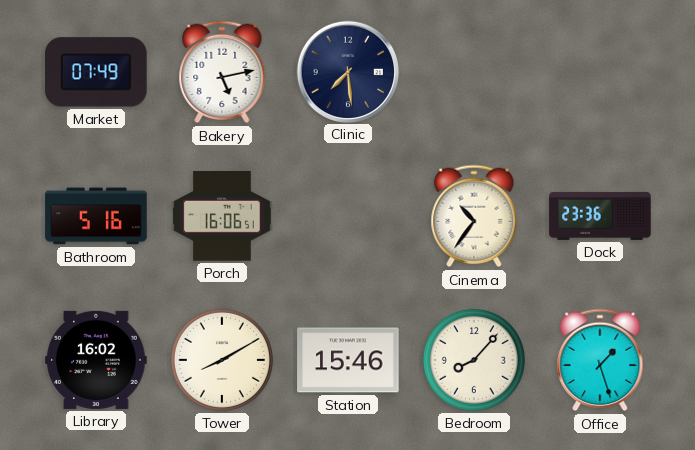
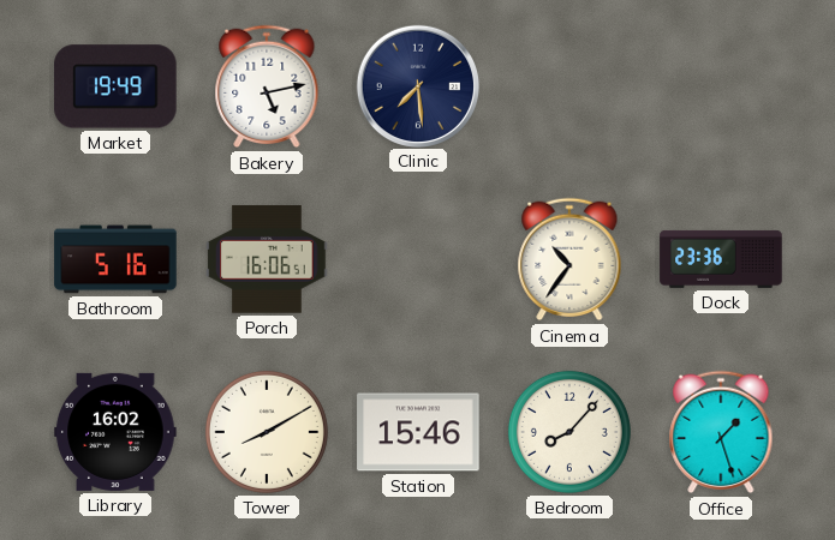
Market: 07:49 -> 19:49 (115, 86)
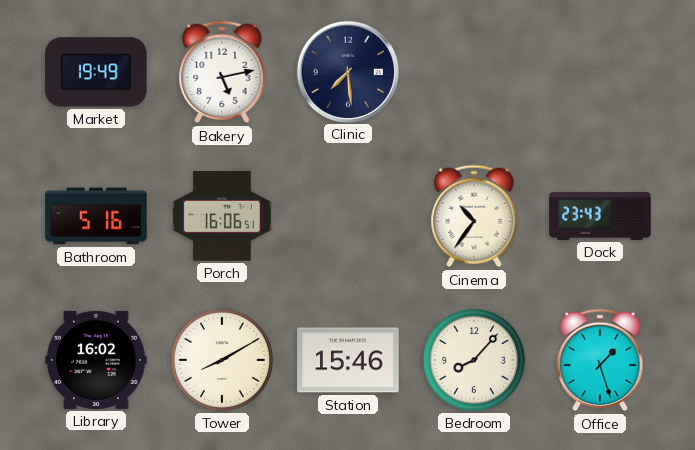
Dock: 23:36 -> 23:43 (600, 216)
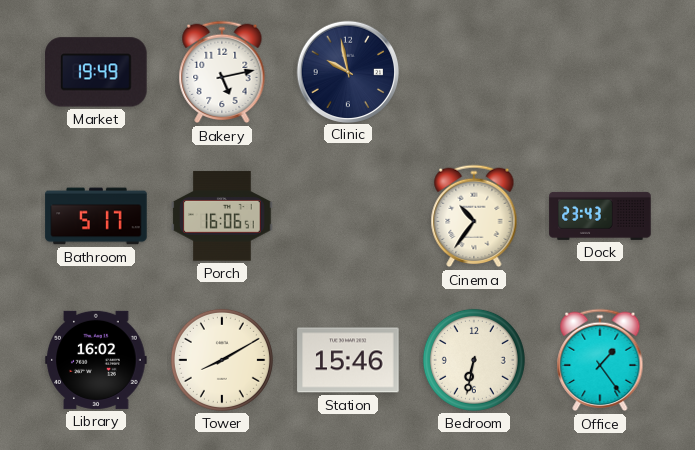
Clinic: 7:29 -> 9:58 (347, 71)
Bathroom: 5:16 -> 5:17 (96, 216)
Bedroom: 8:07 -> 6:32 (474, 360)
Office: 1:27 -> 1:24 (600, 360)
